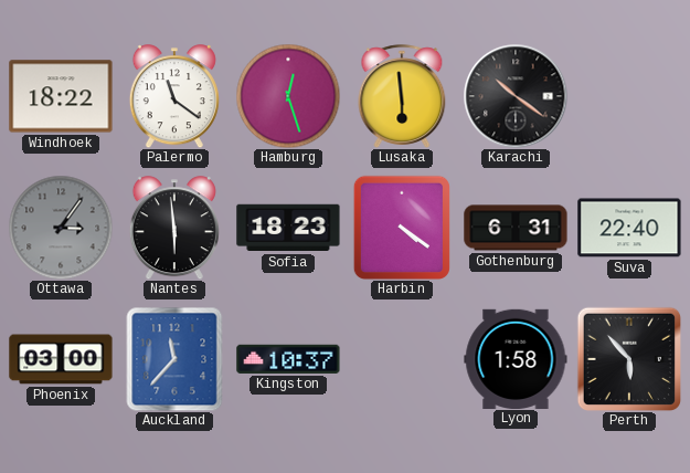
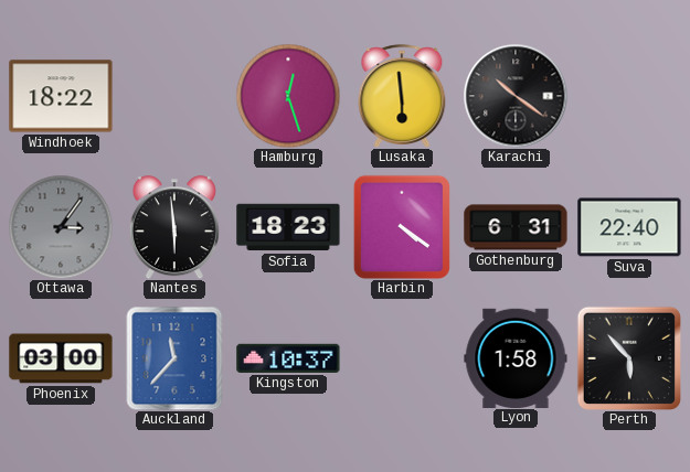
Palermo: 11:21 -> none (174, 96)
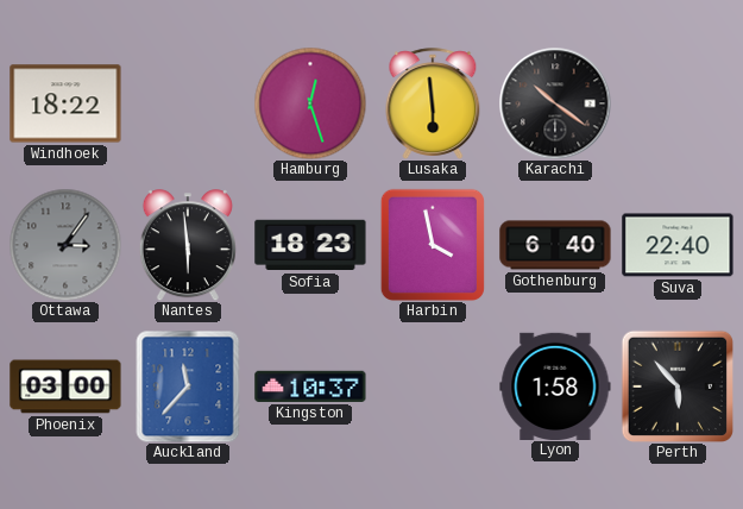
Harbin: 4:21 -> 3:58 (433, 244)
Gothenburg: 6:31 -> 6:40 (555, 245)
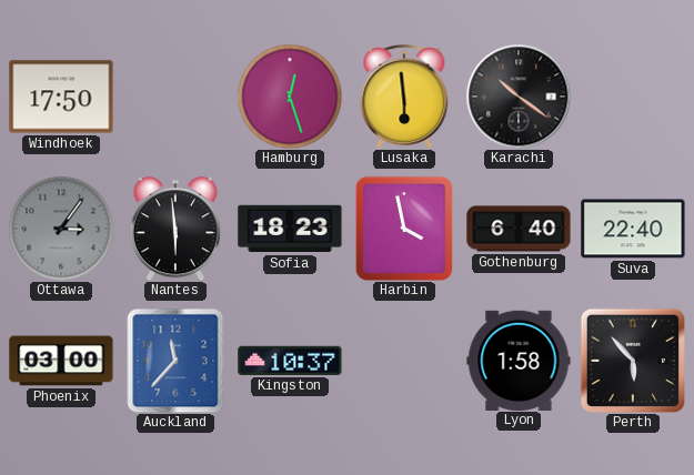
Windhoek: 18:22 -> 17:50 (61, 97)
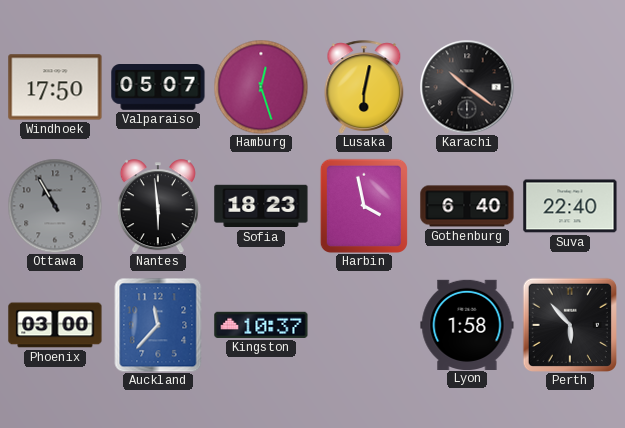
Valparaiso: none -> 05:07 (158, 88)
Lusaka: 5:59 -> 6:02 (364, 87)
Ottawa: 3:06 -> 10:55 (55, 206)
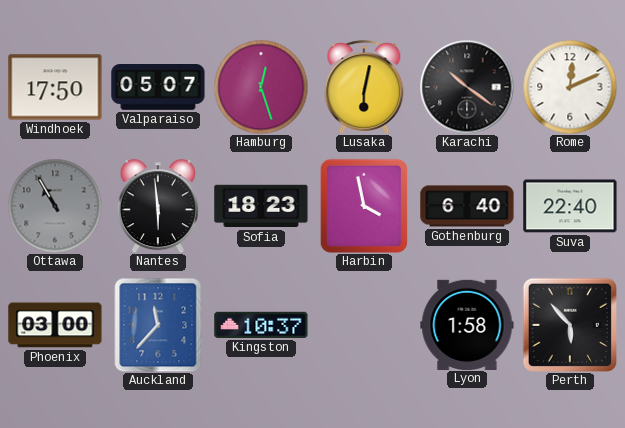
Rome: none -> 12:11 (570, 87)
